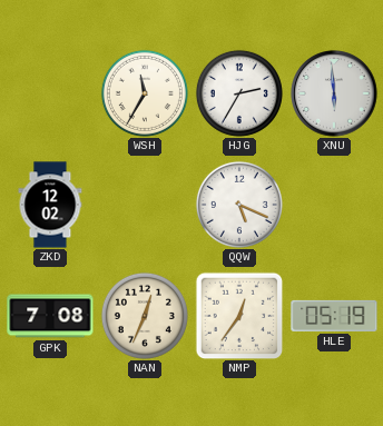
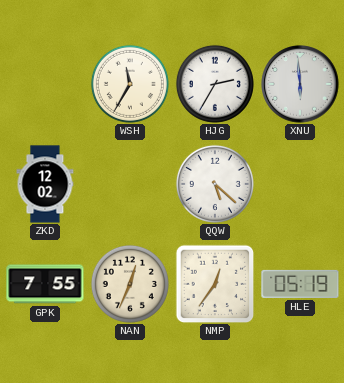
QQW: 5:19 -> 5:22 (215, 184)
GPK: 7:08 -> 7:55 (45, 284)
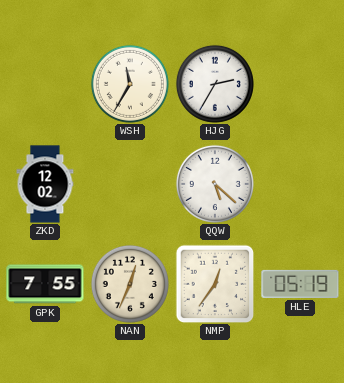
XNU: 5:59 -> none (300, 84)
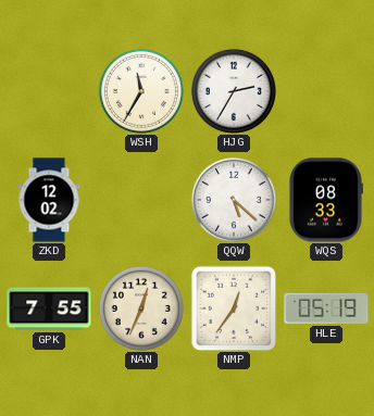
WQS: none -> 08:33 (325, 200)
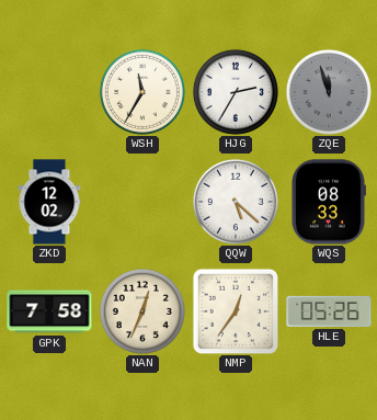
ZQE: none -> 11:57 (329, 92)
GPK: 7:55 -> 7:58 (49, 311)
HLE: 05:19 -> 05:26 (329, 311)
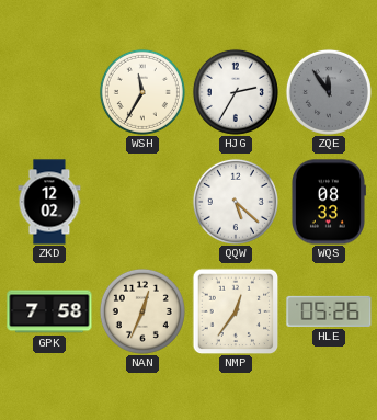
ZQE: 11:57 -> 11:54 (329, 92)
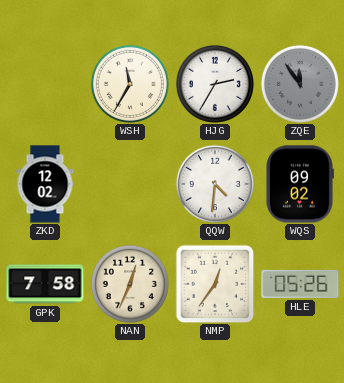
QQW: 5:22 -> 4:31 (215, 184)
WQS: 08:33 -> 09:02 (299, 184)
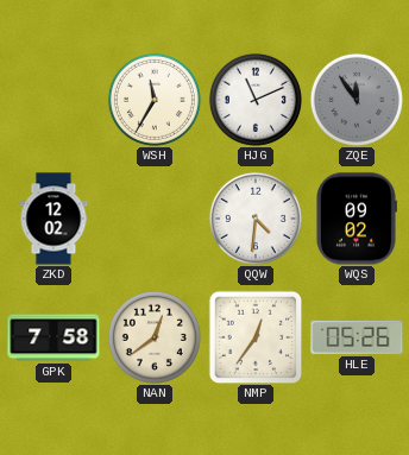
HJG: 2:35 -> 11:11 (256, 100)
NAN: 12:34 -> 12:39 (155, 337)
